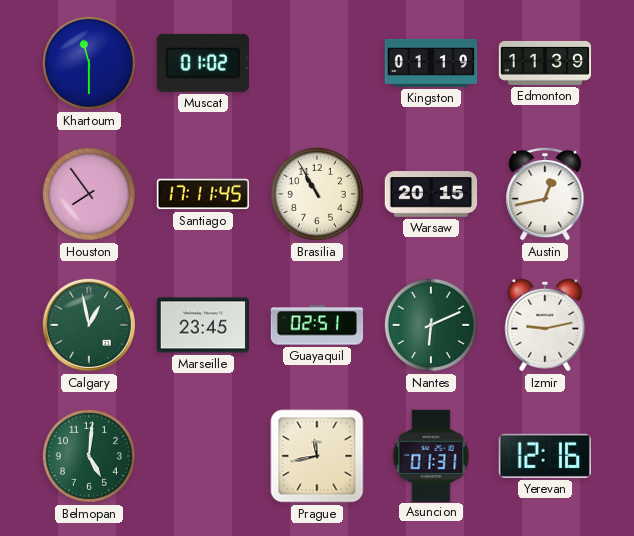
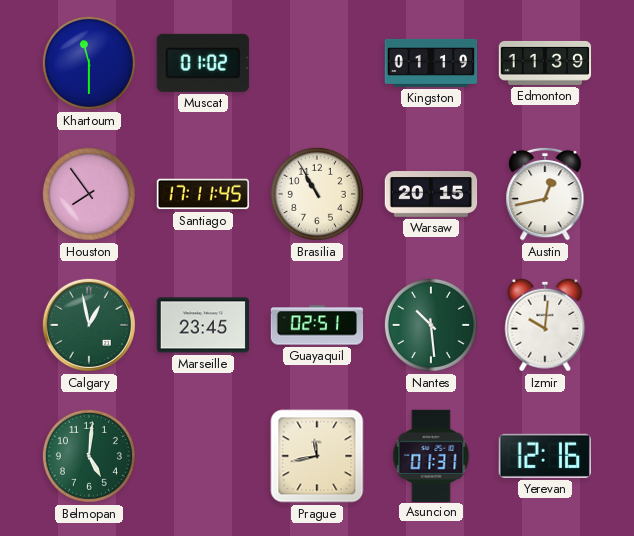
Nantes: 6:11 -> 10:29 (431, 325)
Izmir: 9:13 -> 10:01 (545, 325)
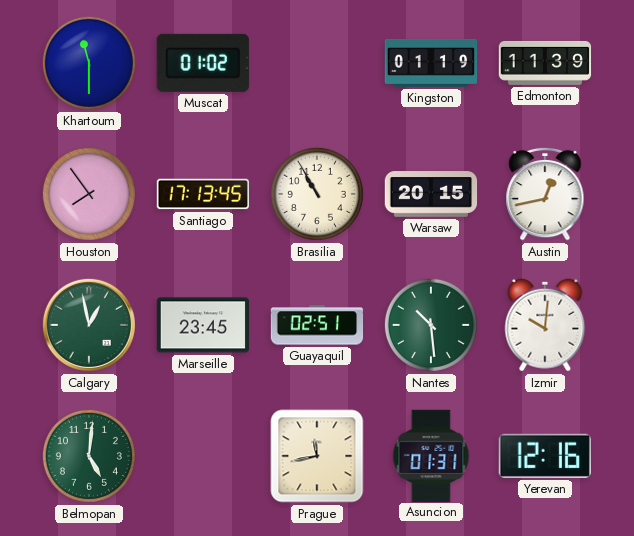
Santiago: 17:11 -> 17:13 (203, 194)
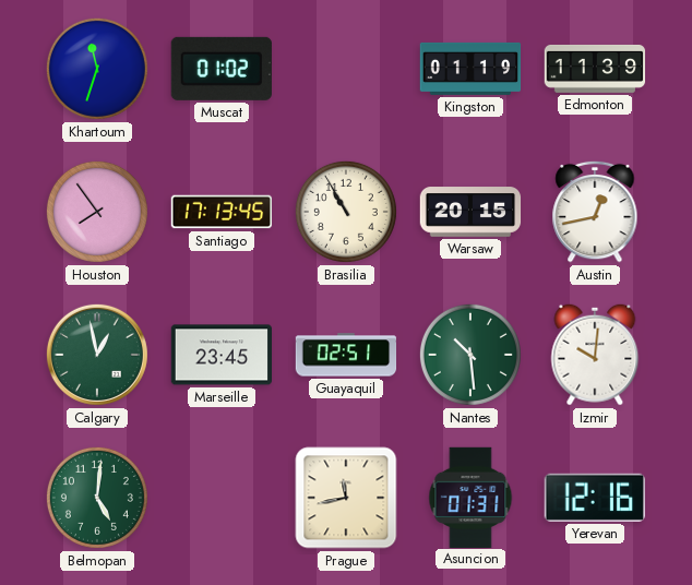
Khartoum: 11:30 -> 11:33 (97, 69)
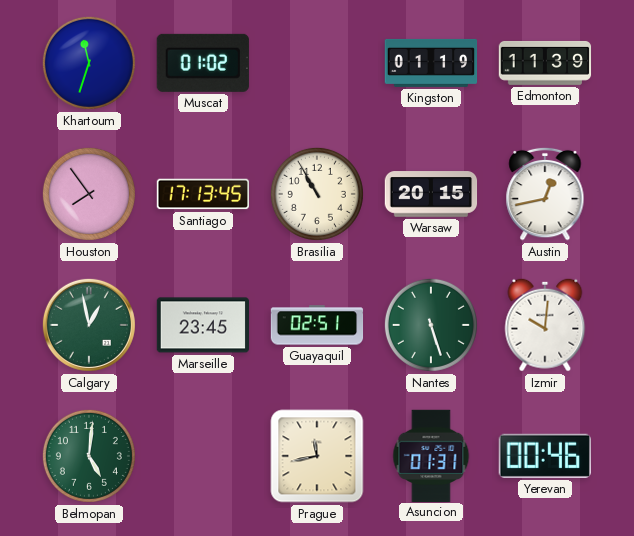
Nantes: 10:29 -> 5:27 (431, 325)
Yerevan: 12:16 -> 00:46 (545, 456)
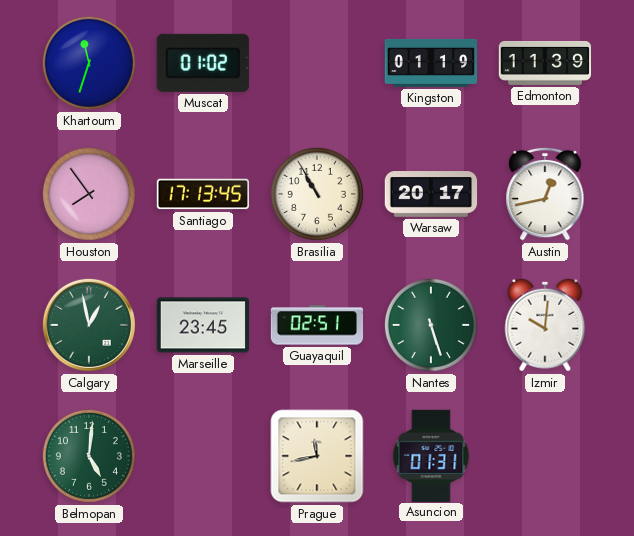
Warsaw: 20:15 -> 20:17 (431, 194)
Yerevan: 00:46 -> none (545, 456)
